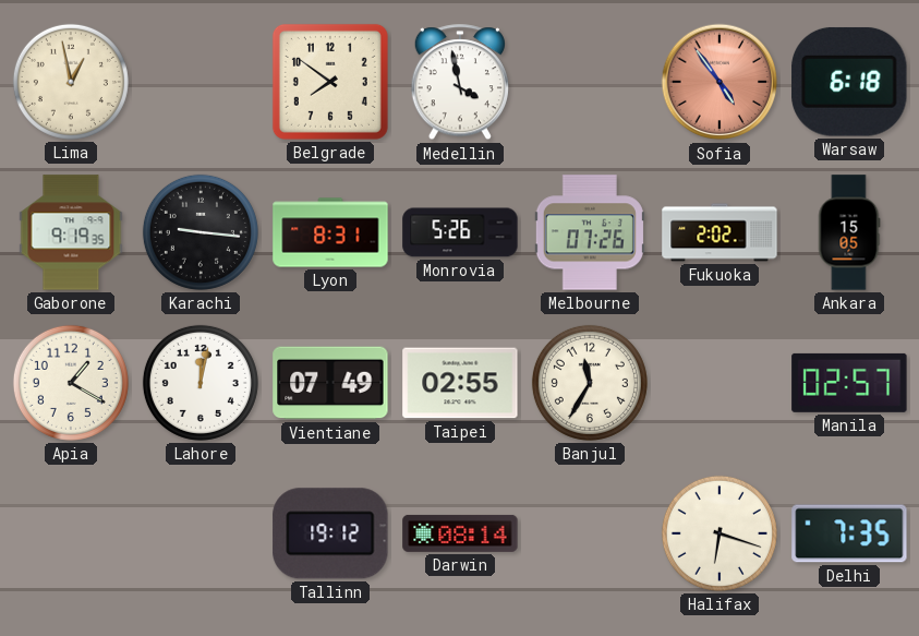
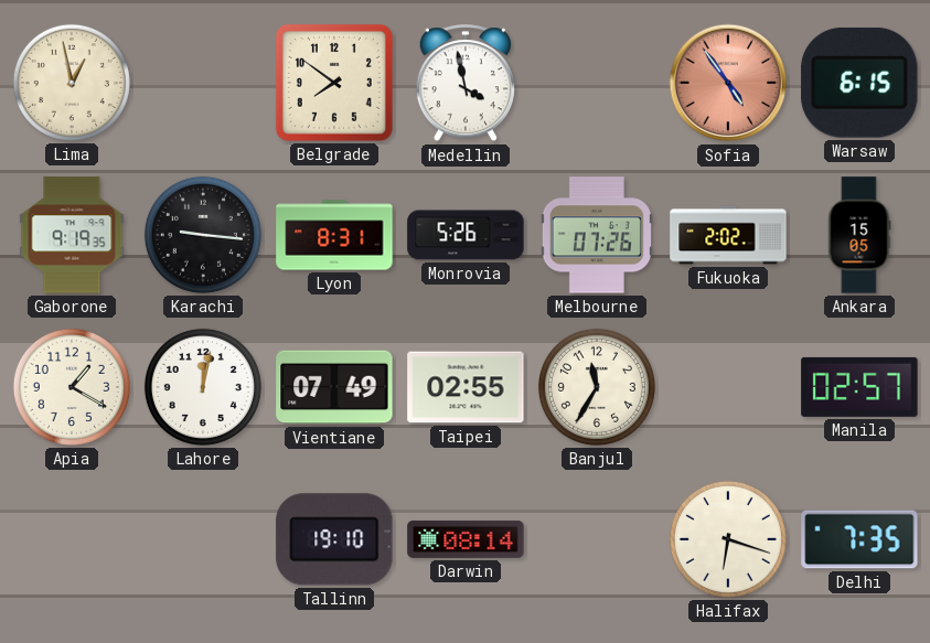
Warsaw: 6:18 -> 6:15 (859, 83)
Tallinn: 19:12 -> 19:10 (334, 539)
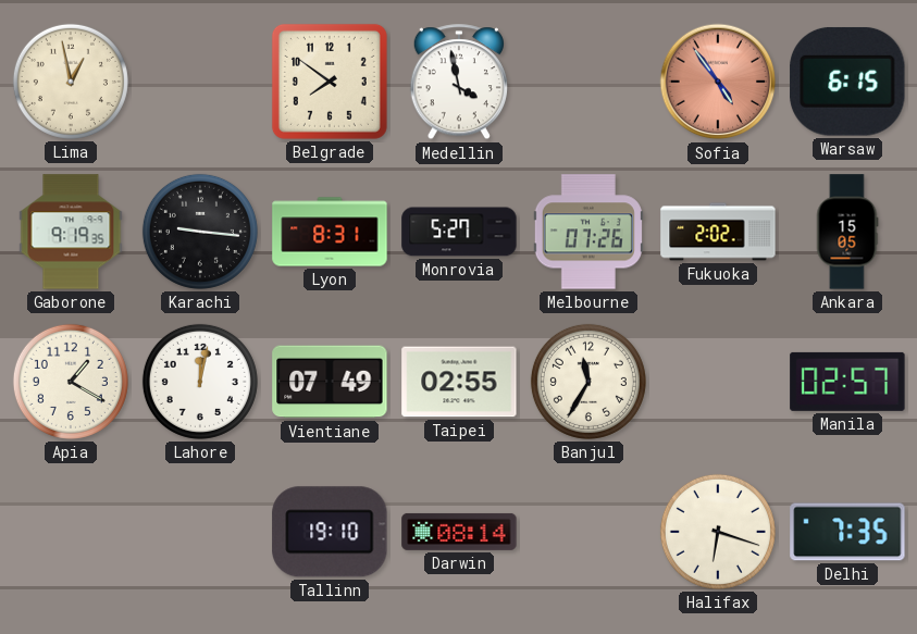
Monrovia: 5:26 -> 5:27 (459, 232)
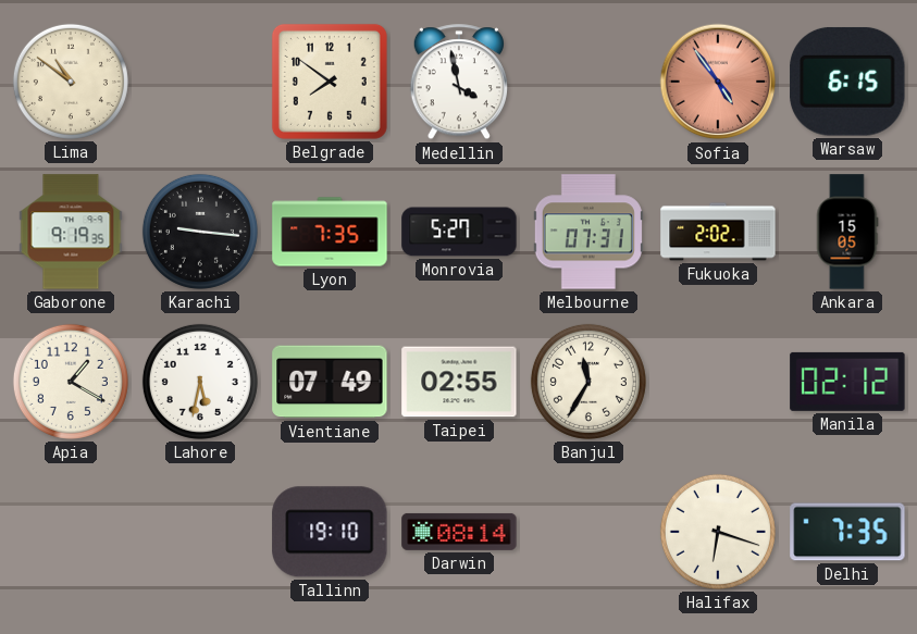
Lima: 12:58 -> 10:51 (71, 82)
Lyon: 8:31 -> 7:35 (330, 232)
Melbourne: 07:26 -> 07:31 (588, 232)
Lahore: 12:02 -> 5:32 (200, 382)
Manila: 02:57 -> 02:12 (847, 382)
